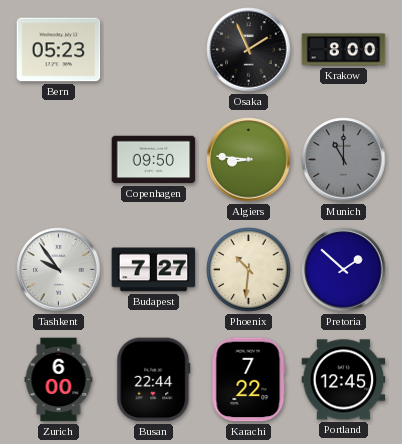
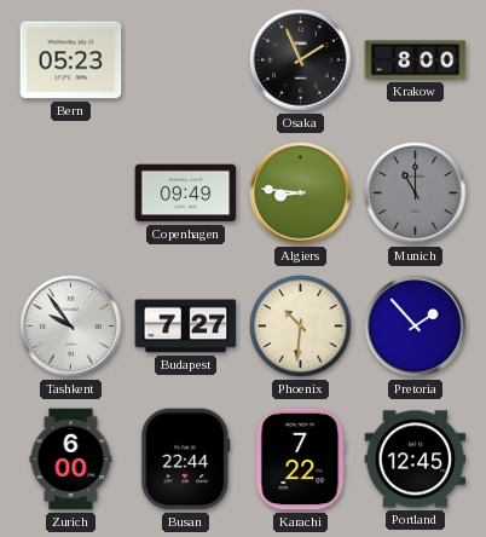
Copenhagen: 09:50 -> 09:49 (186, 194)
Pretoria: 1:52 -> 1:53 (416, 327)
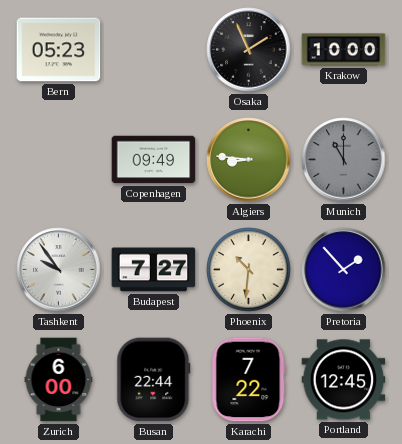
Krakow: 8:00 -> 10:00 (344, 50)
